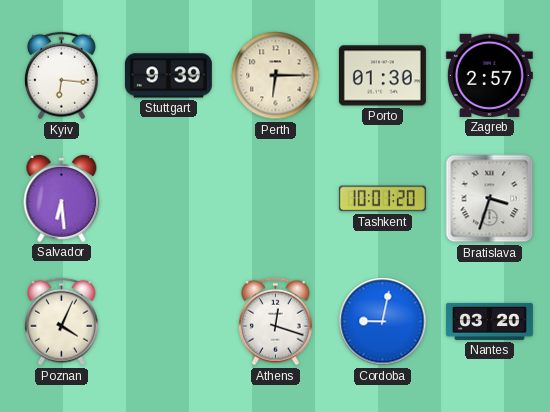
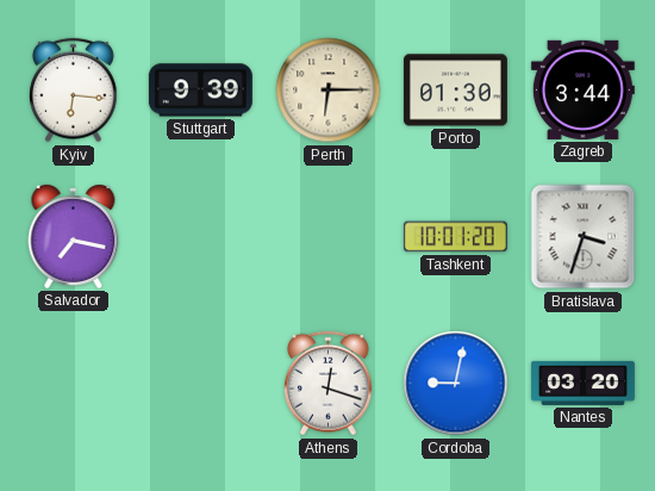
Zagreb: 2:57 -> 3:44 (582, 89)
Salvador: 6:29 -> 7:17 (74, 237)
Poznan: 4:04 -> none (62, 322)
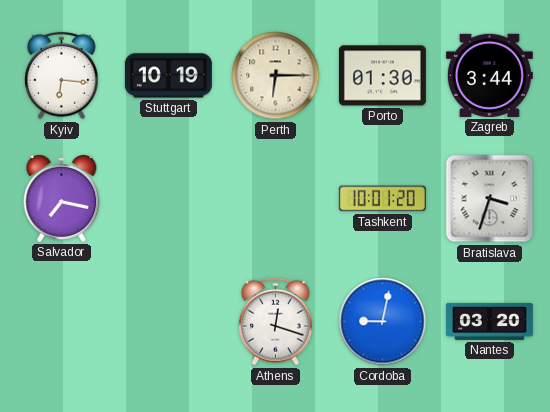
Stuttgart: 9:39 -> 10:19 (168, 76)
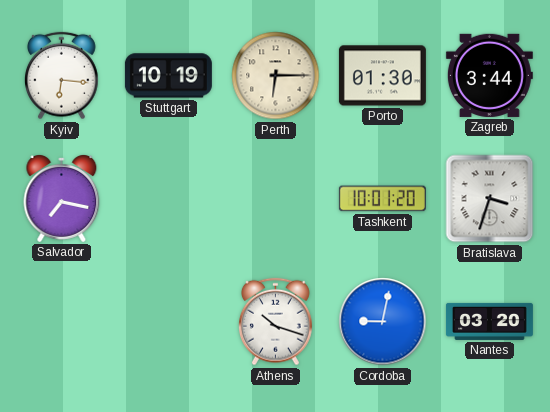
Athens: 12:18 -> 10:18 (276, 322)
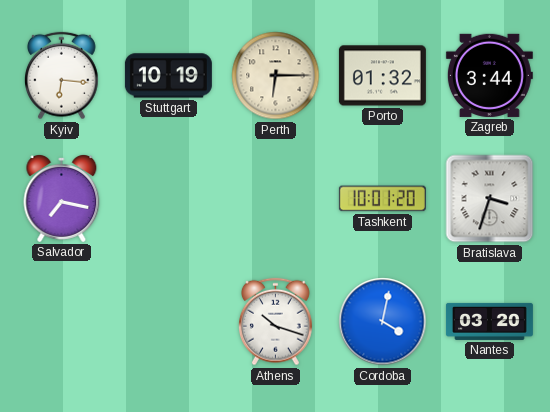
Porto: 01:30 -> 01:32 (382, 76)
Cordoba: 9:02 -> 4:02 (383, 322)
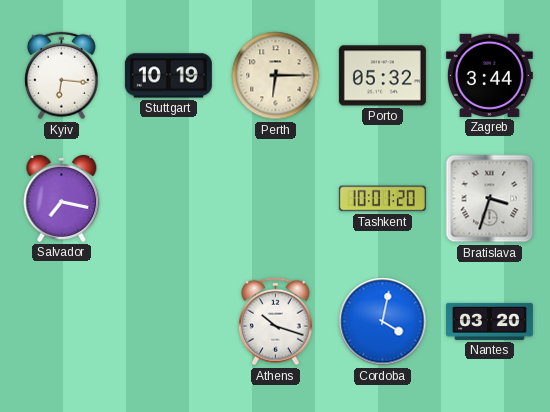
Porto: 01:32 -> 05:32 (382, 76)
